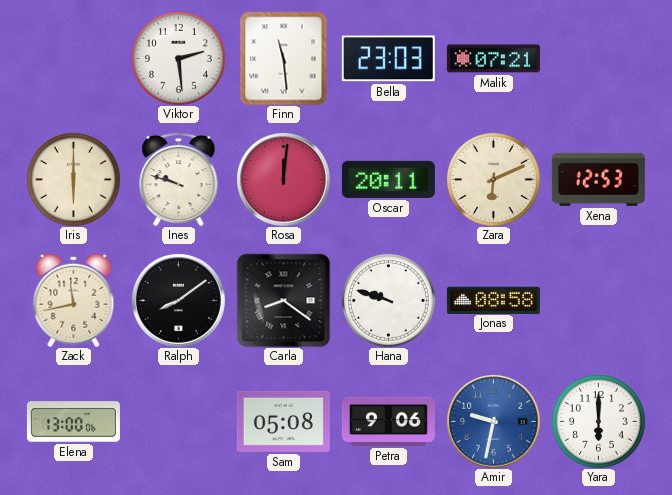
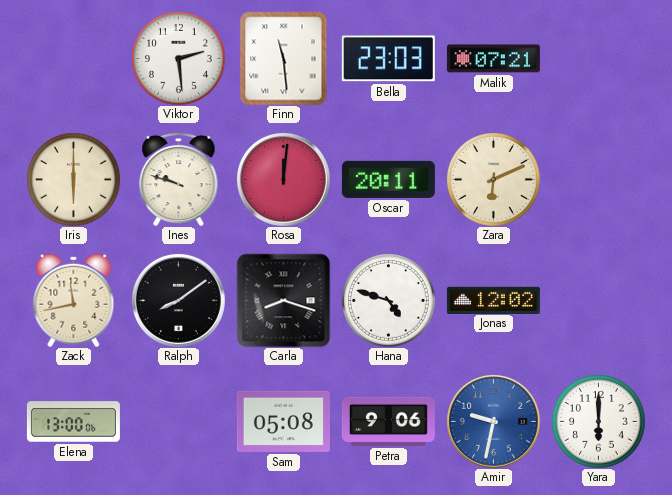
Xena: 12:53 -> none (598, 179)
Carla: 8:21 -> 8:18 (283, 300)
Hana: 9:48 -> 4:48 (389, 301)
Jonas: 08:58 -> 12:02 (493, 300)
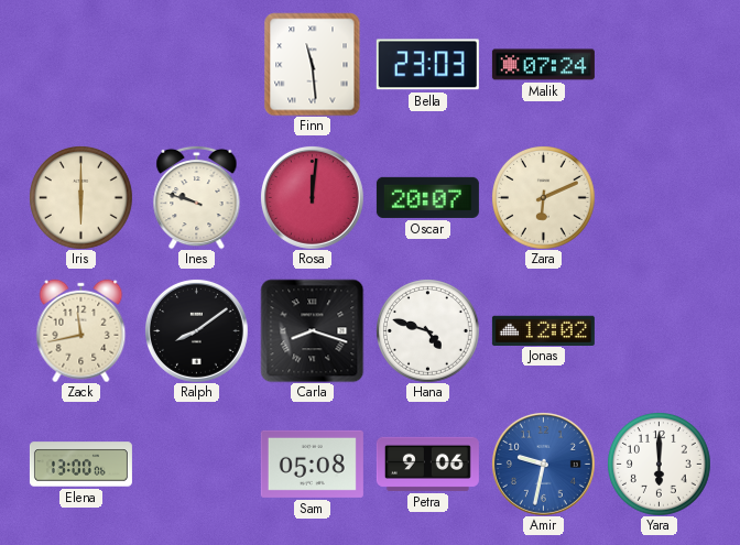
Viktor: 2:29 -> none (179, 59)
Malik: 07:21 -> 07:24 (543, 65)
Oscar: 20:11 -> 20:07 (427, 197)
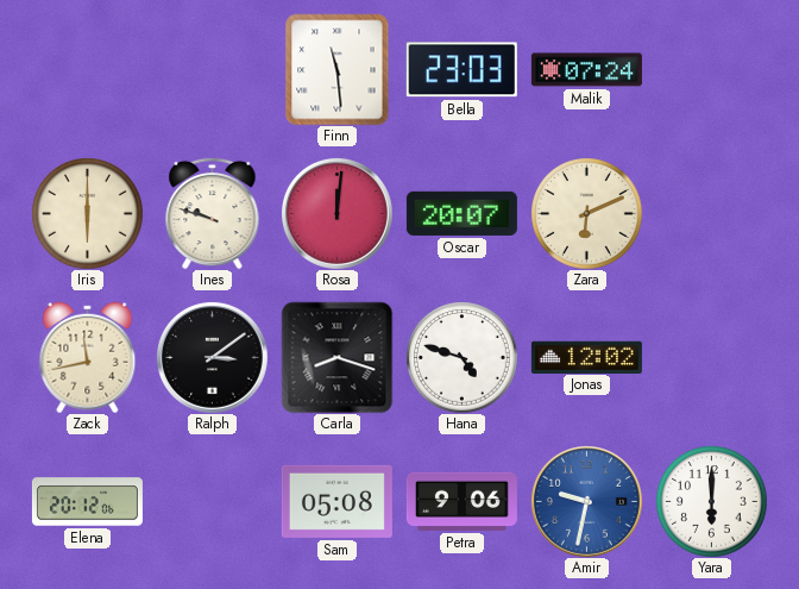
Ralph: 8:09 -> 3:09 (212, 357)
Elena: 13:00 -> 20:12 (87, 502)
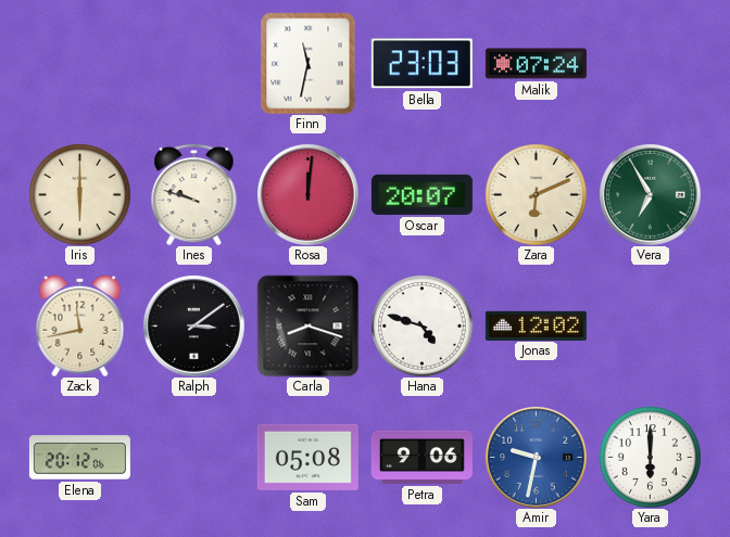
Finn: 11:29 -> 11:32 (309, 63)
Vera: none -> 6:55 (650, 194)
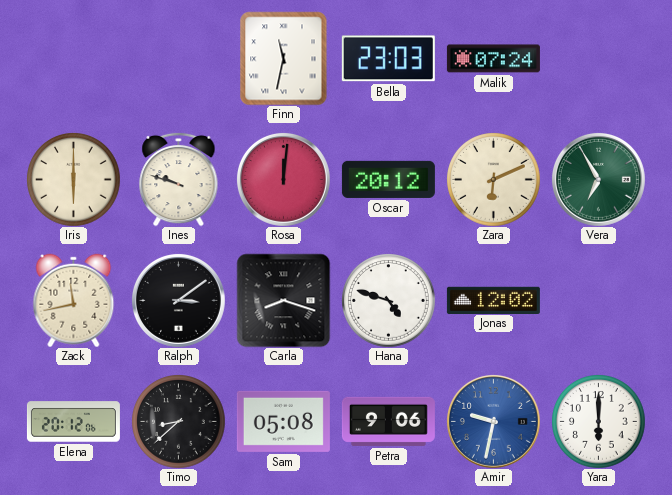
Oscar: 20:07 -> 20:12 (388, 179)
Timo: none -> 8:38 (179, 422)
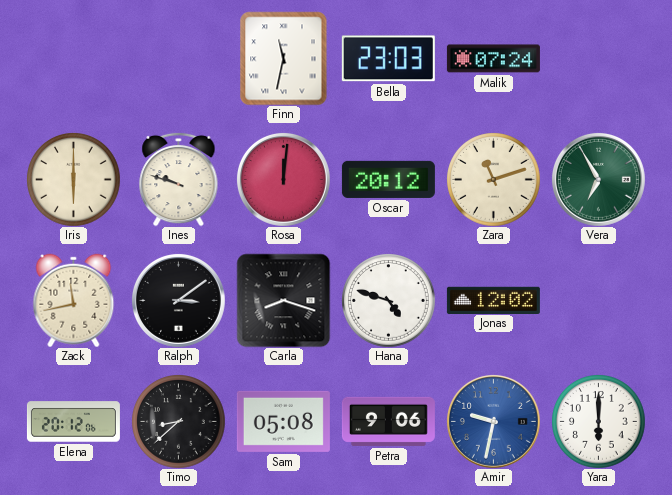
Zara: 6:11 -> 11:12 (494, 180)
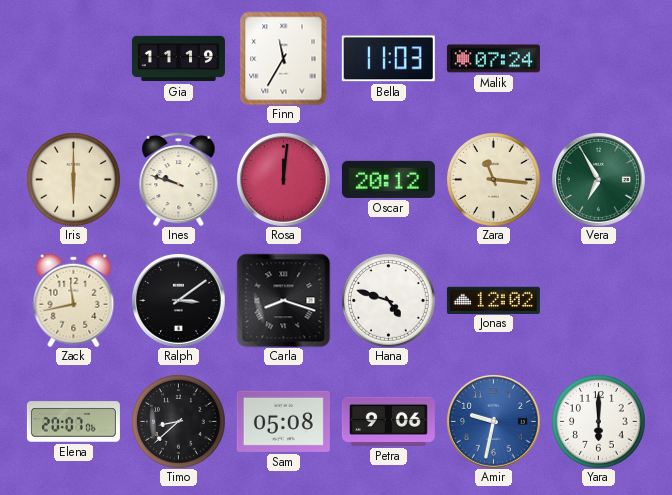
Gia: none -> 11:19 (178, 59)
Finn: 11:32 -> 11:35 (284, 58)
Bella: 23:03 -> 11:03 (388, 59)
Zara: 11:12 -> 11:16 (494, 180)
Elena: 20:12 -> 20:07 (73, 422)
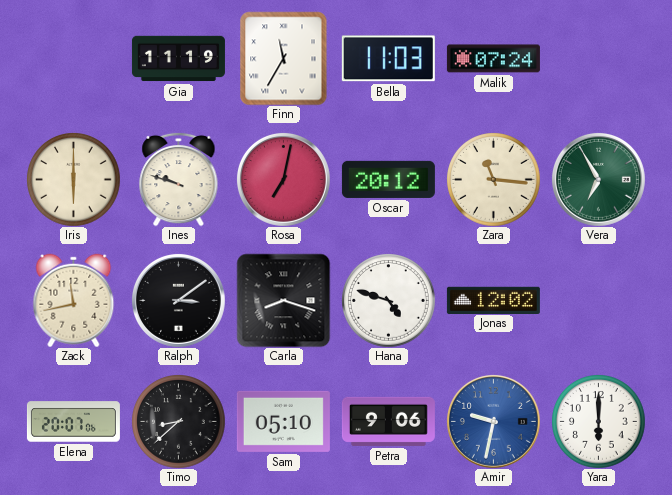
Rosa: 12:01 -> 7:02 (283, 179)
Sam: 05:08 -> 05:10 (283, 421)
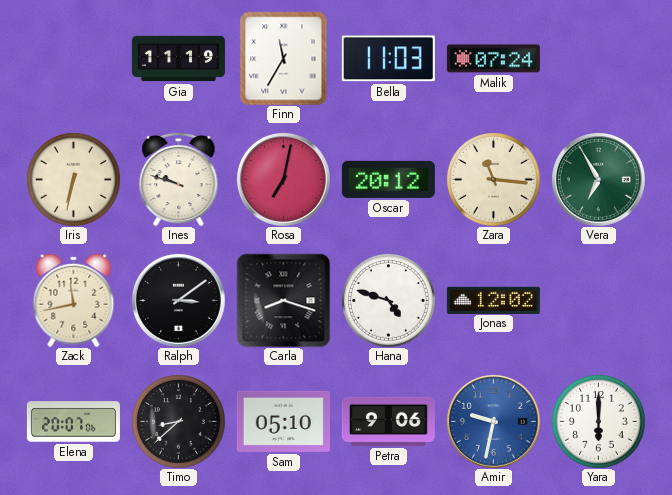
Iris: 6:00 -> 6:32 (74, 180)
